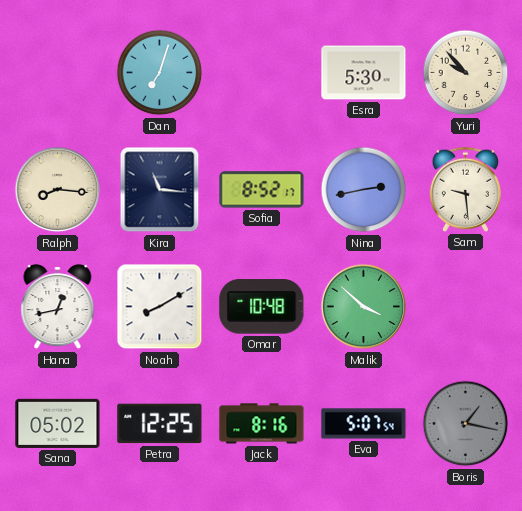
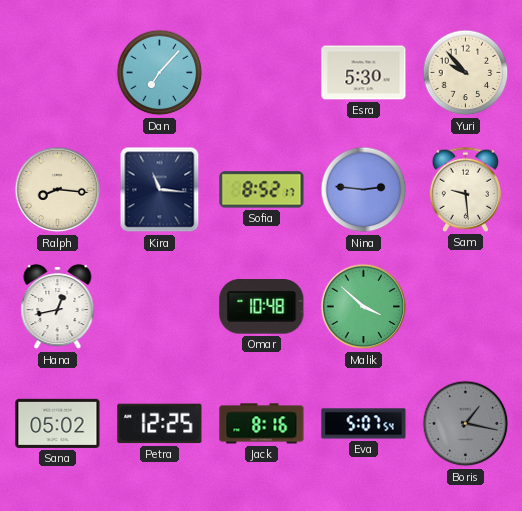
Dan: 7:03 -> 7:07 (160, 73)
Nina: 2:43 -> 2:46 (364, 190)
Noah: 8:10 -> none (160, 307)
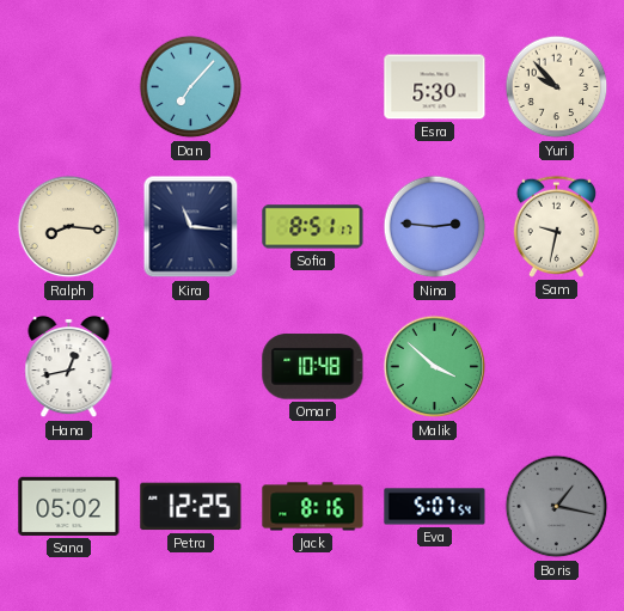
Sofia: 8:52 -> 8:51 (313, 227)
Sam: 9:29 -> 9:32 (556, 226)
